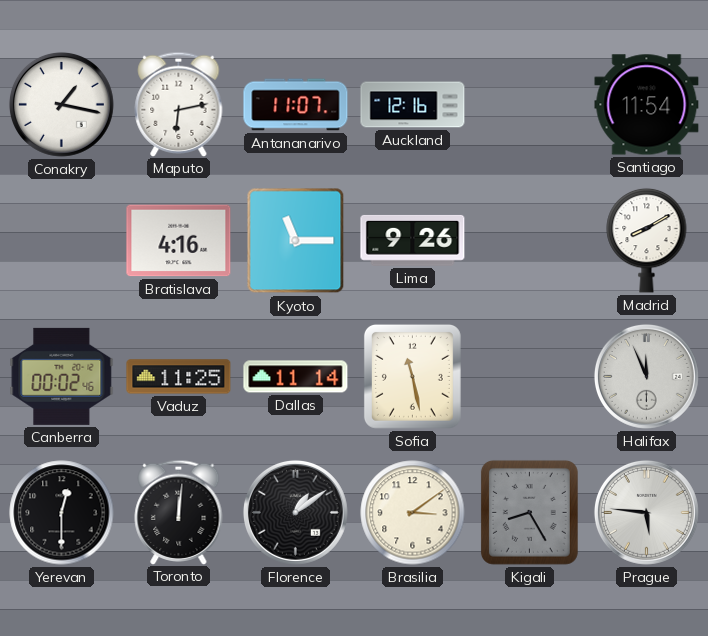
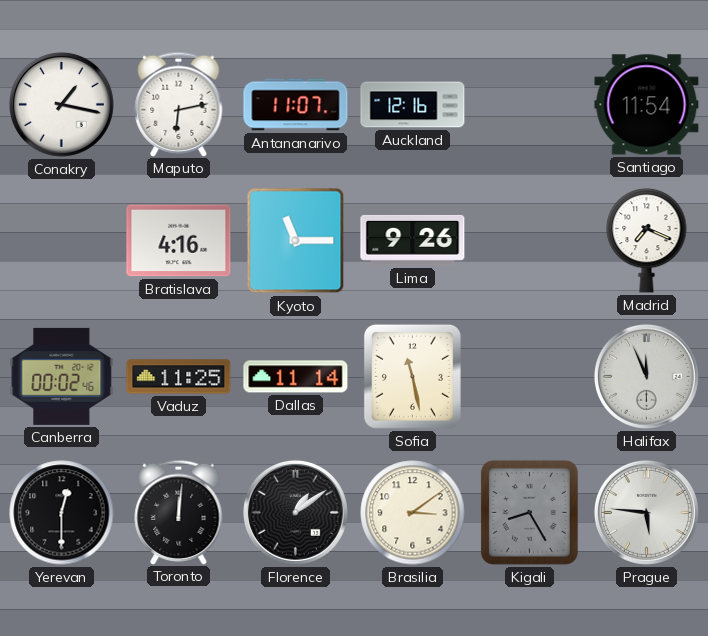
Madrid: 8:10 -> 7:19 (647, 240)
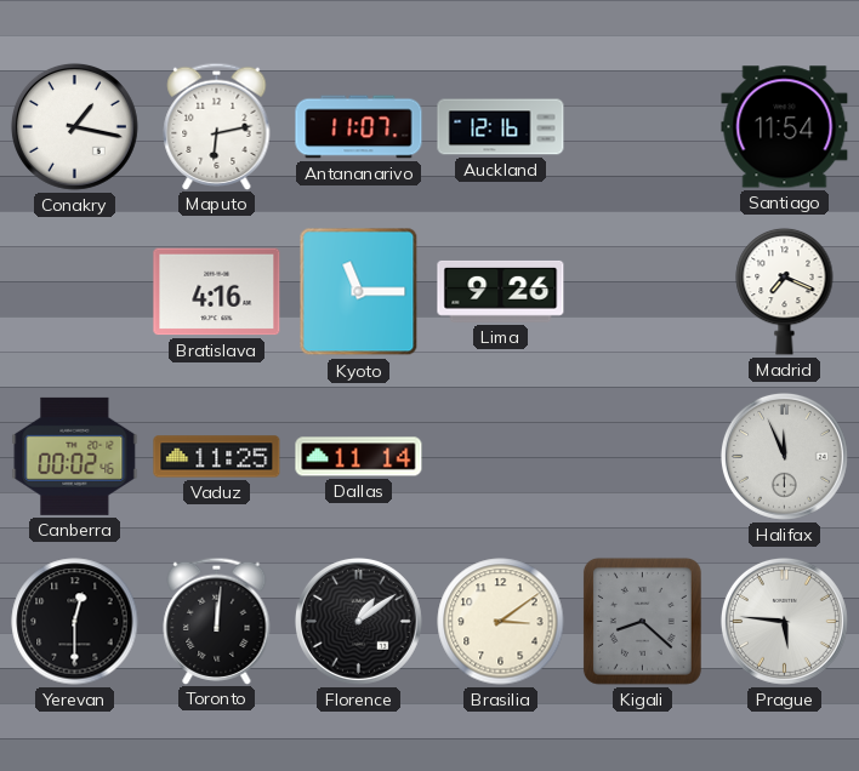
Sofia: 11:28 -> none (412, 376)
Kigali: 8:25 -> 8:22 (642, 621)
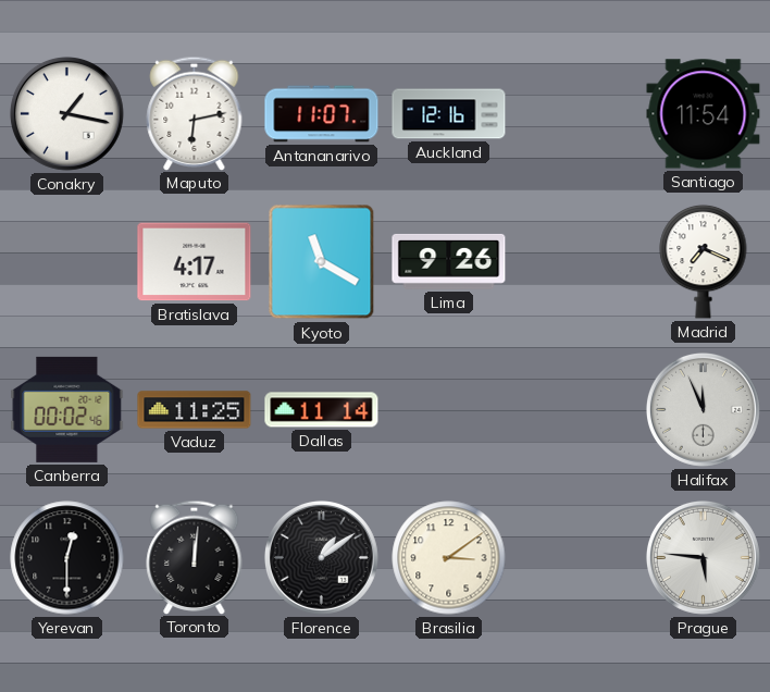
Bratislava: 4:16 -> 4:17 (195, 262)
Kyoto: 11:15 -> 11:20 (322, 262)
Kigali: 8:22 -> none (642, 621)
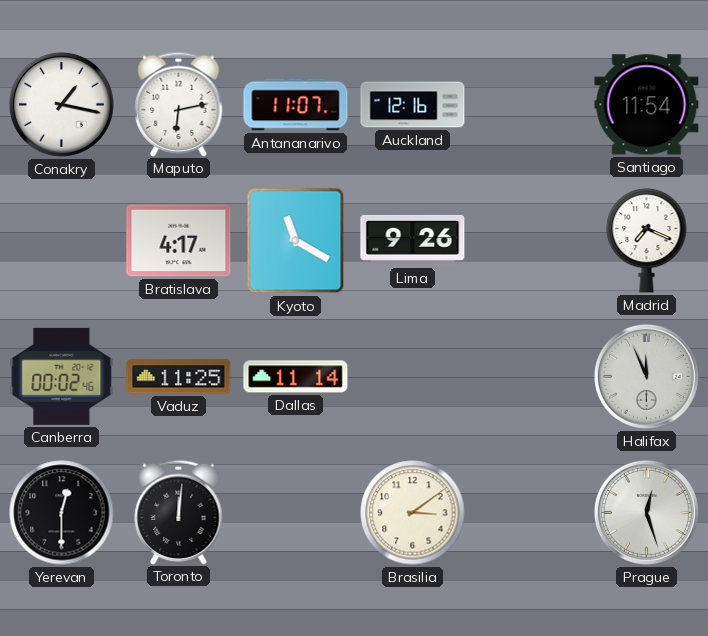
Florence: 1:09 -> none (321, 557)
Prague: 5:46 -> 12:27 (646, 512)
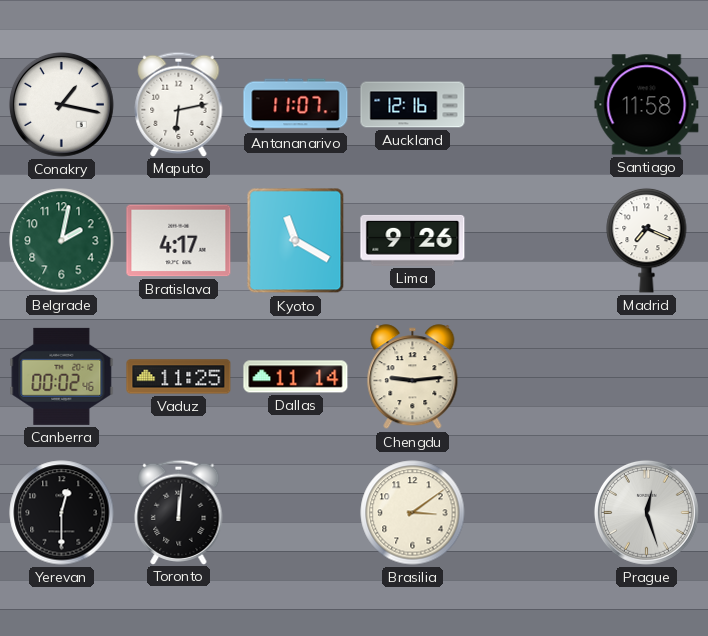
Santiago: 11:54 -> 11:58 (647, 105)
Belgrade: none -> 2:02 (62, 241)
Chengdu: none -> 9:14 (413, 377)
Halifax: 11:56 -> none (646, 376)
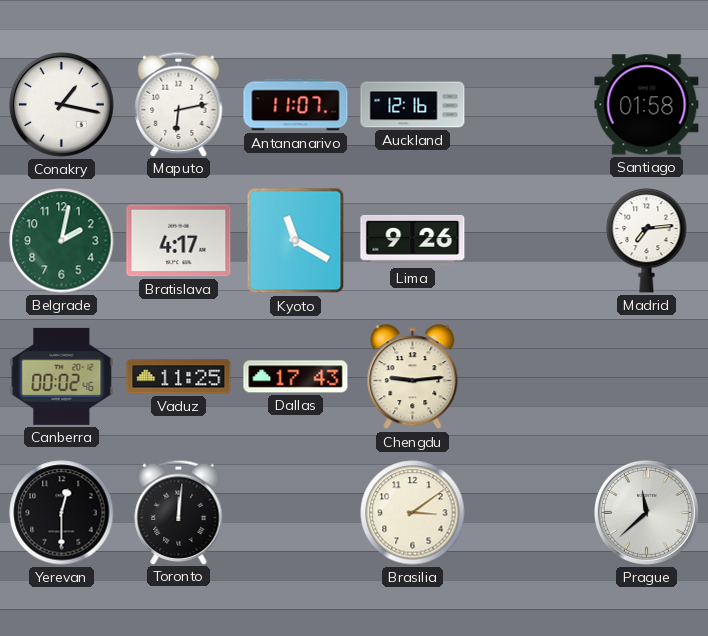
Santiago: 11:58 -> 01:58 (647, 105)
Madrid: 7:19 -> 7:14 (647, 240)
Dallas: 11:14 -> 17:43 (296, 377)
Prague: 12:27 -> 11:38 (646, 512)
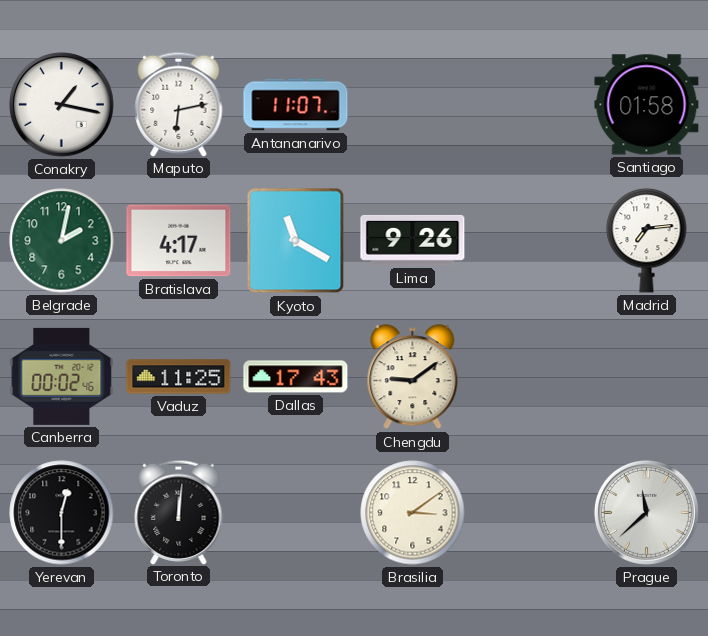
Auckland: 12:16 -> none (413, 105)
Chengdu: 9:14 -> 9:09 (413, 377)
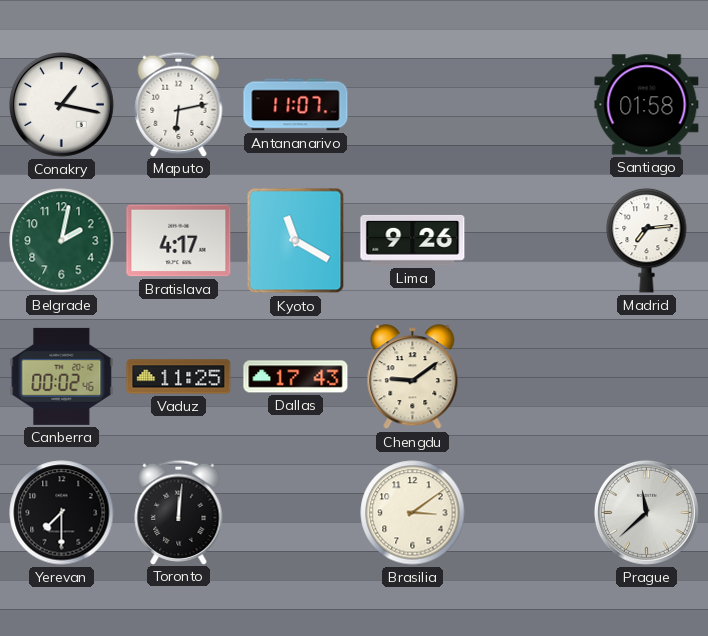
Yerevan: 12:30 -> 7:30 (62, 513)
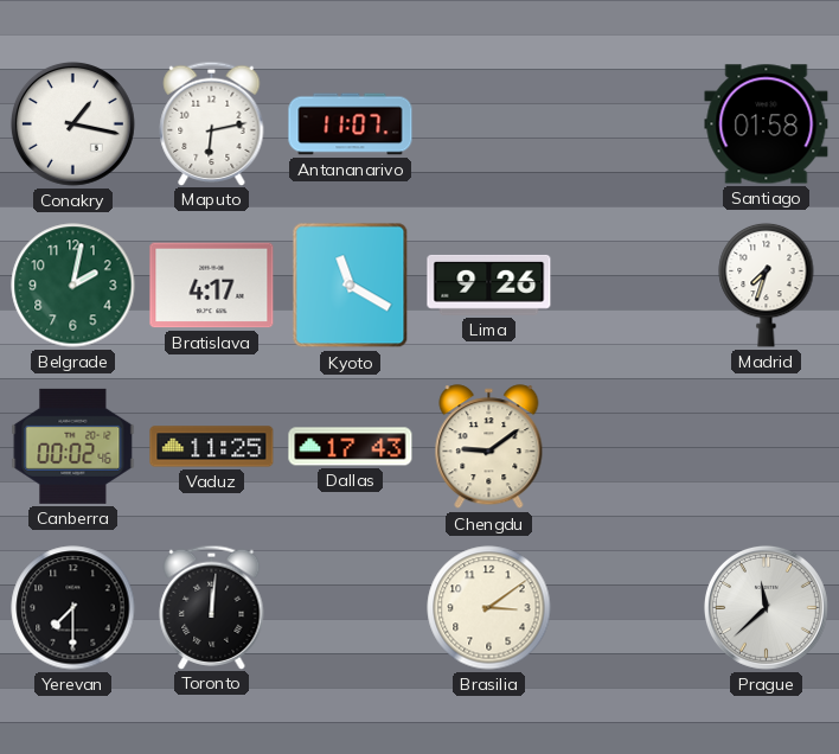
Madrid: 7:14 -> 7:33 (767, 285)
